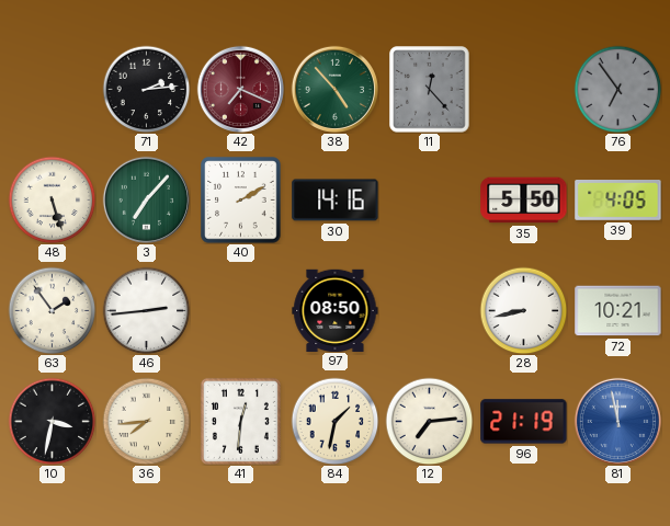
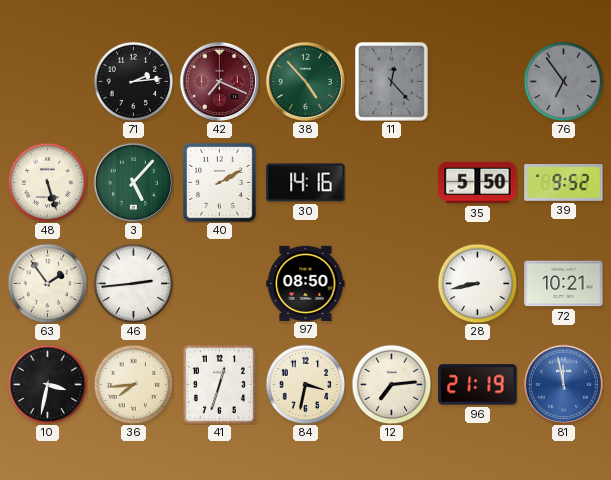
3: 7:07 -> 5:07 (133, 182)
39: 4:05 -> 9:52 (564, 183)
41: 12:31 -> 12:33 (219, 384)
84: 1:32 -> 3:32 (305, 384)
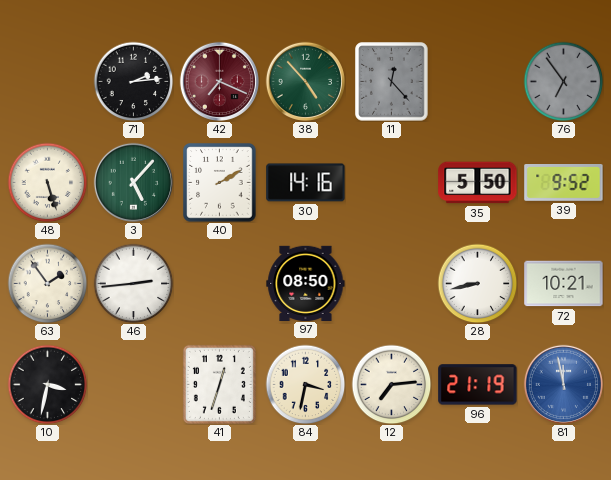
36: 7:44 -> none (133, 384)
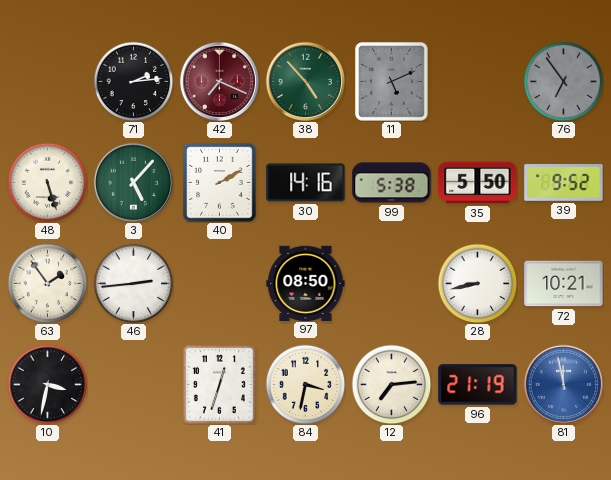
11: 12:23 -> 5:11 (392, 82)
99: none -> 5:38 (392, 183)
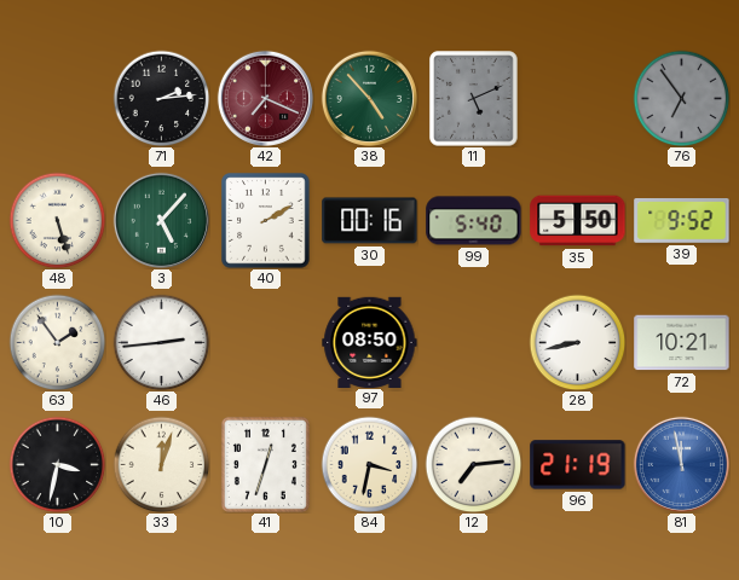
30: 14:16 -> 00:16 (370, 221)
99: 5:38 -> 5:40 (474, 221)
33: none -> 12:03 (161, 464)
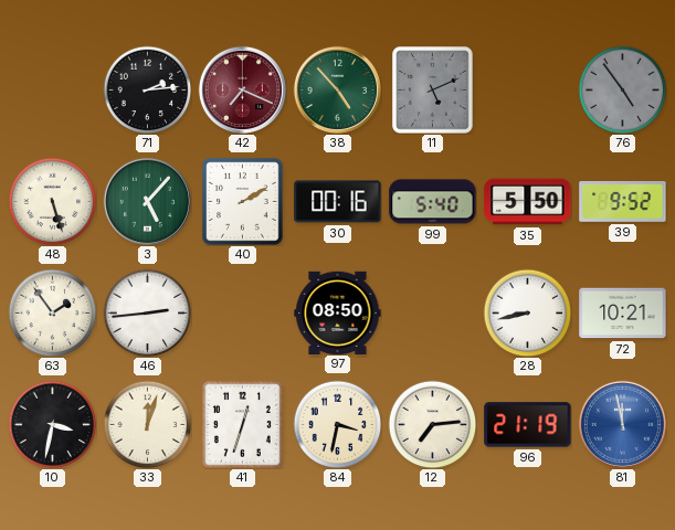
76: 6:54 -> 4:54 (622, 89)
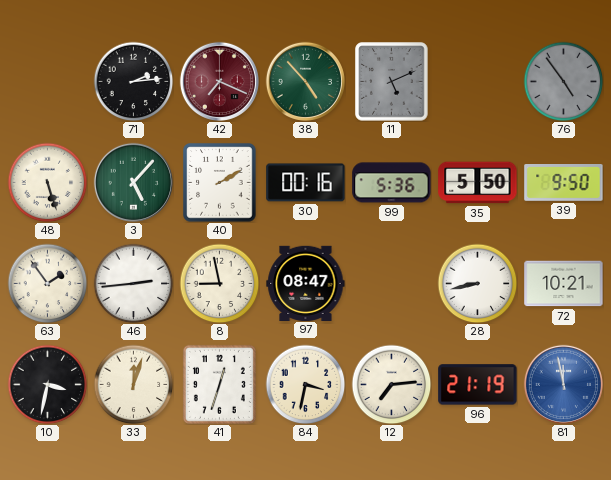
99: 5:40 -> 5:36 (392, 183)
39: 9:52 -> 9:50 (564, 183)
8: none -> 8:58 (219, 283)
97: 08:50 -> 08:47 (306, 283)
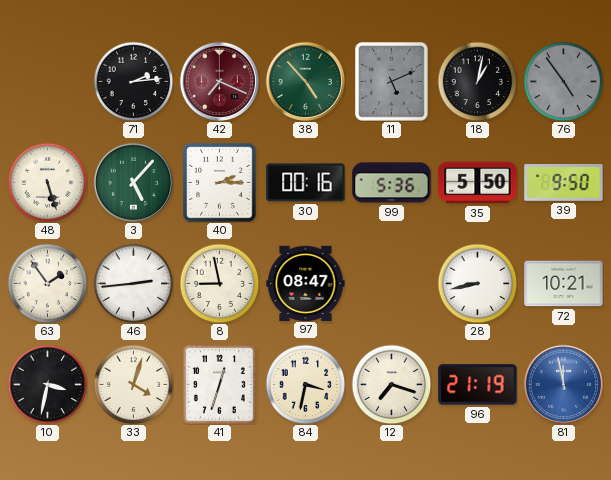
18: none -> 1:02 (477, 81)
40: 2:10 -> 2:15 (220, 183)
33: 12:03 -> 4:03 (133, 384)
12: 7:14 -> 7:18 (391, 384)
